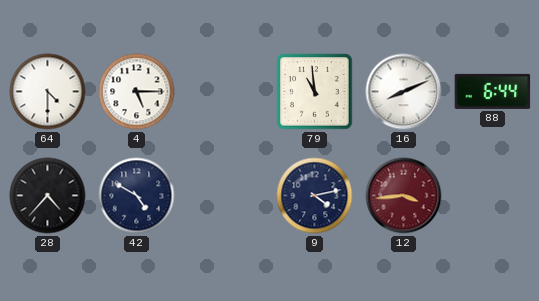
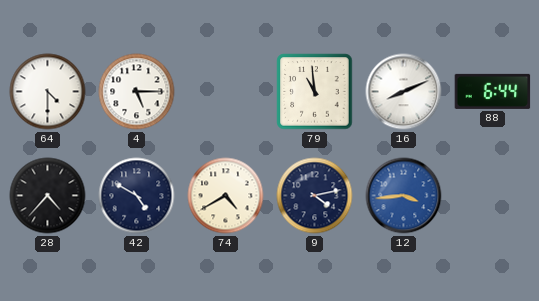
74: none -> 4:40 (226, 196)
12 dial: burgundy -> blue (404, 196)
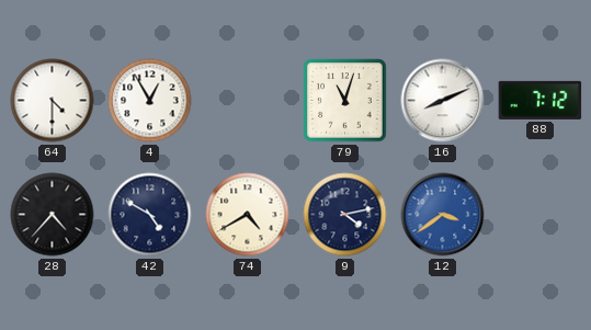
4: 5:15 -> 12:55 (150, 101)
79: 10:59 -> 11:03 (345, 101)
88: 6:44 -> 7:12 (541, 100)
12: 3:44 -> 3:39 (443, 215)
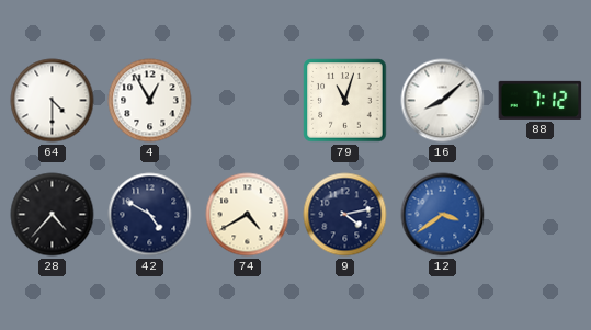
16: 8:11 -> 8:08 (443, 101)
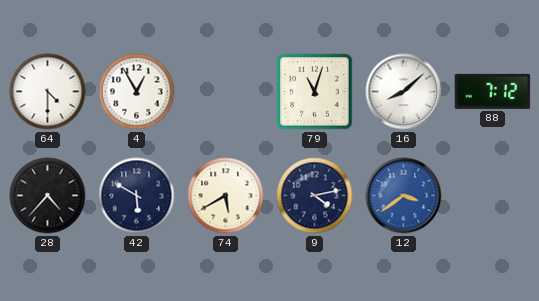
42: 4:50 -> 5:50 (137, 196)
74: 4:40 -> 5:40 (226, 196)
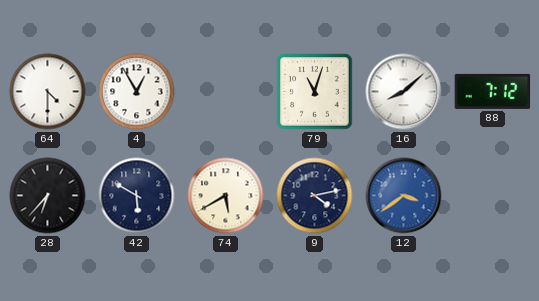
28: 4:37 -> 6:37 (48, 196)
